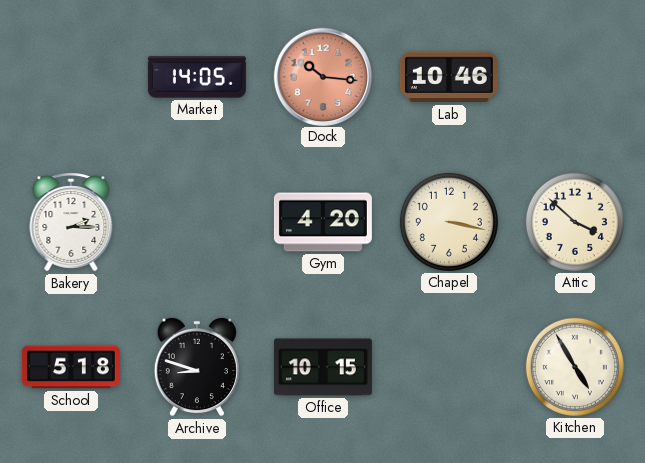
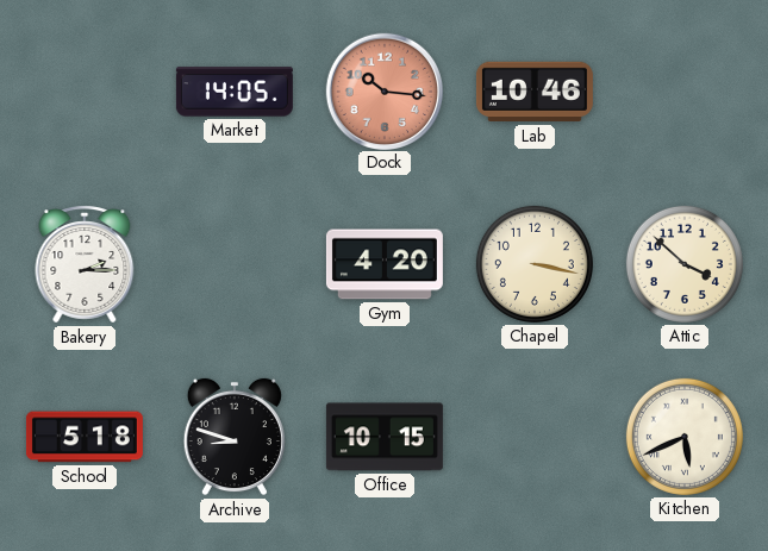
Kitchen: 4:55 -> 5:41 (685, 437)
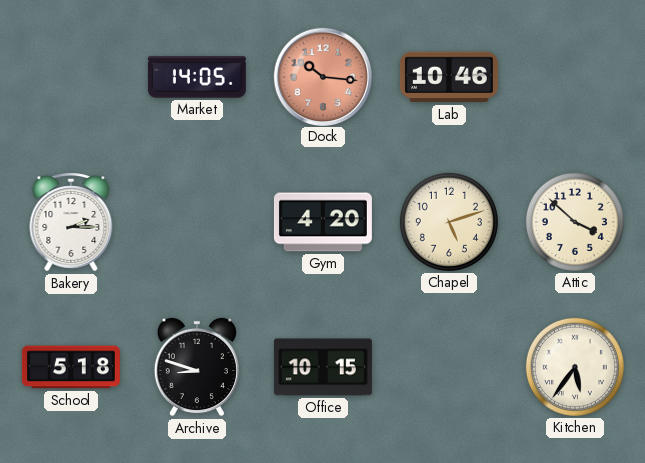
Chapel: 3:17 -> 5:12 (449, 222)
Kitchen: 5:41 -> 5:36 (575, 367)
